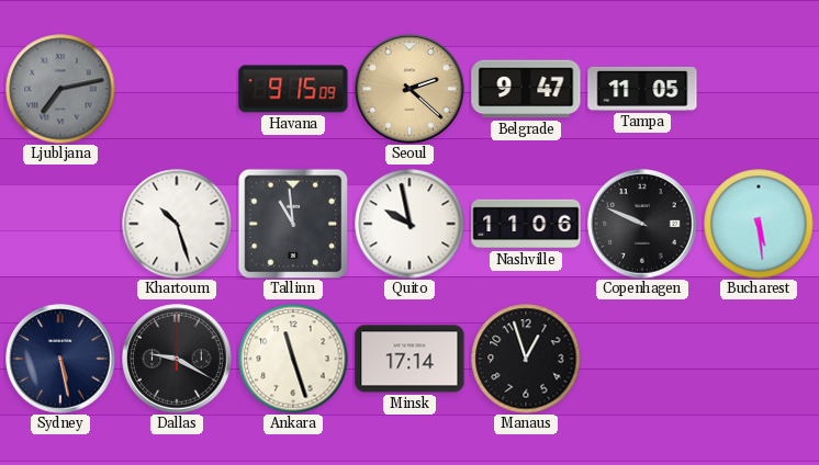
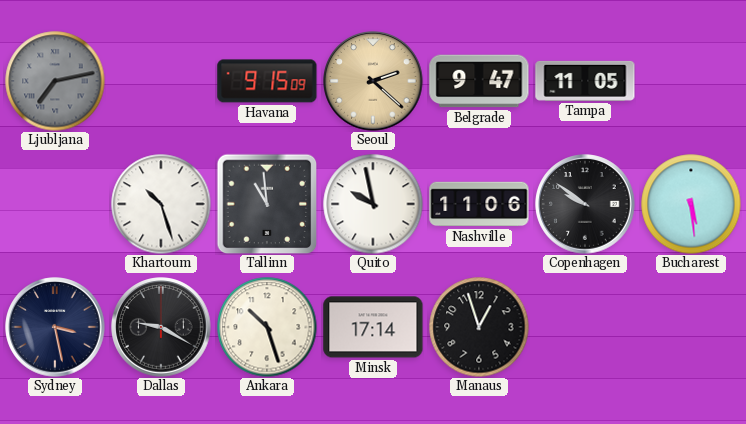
Copenhagen: 9:49 -> 9:51 (585, 204)
Sydney: 5:28 -> 3:28 (55, 327)
Ankara: 11:27 -> 10:27 (267, 327)
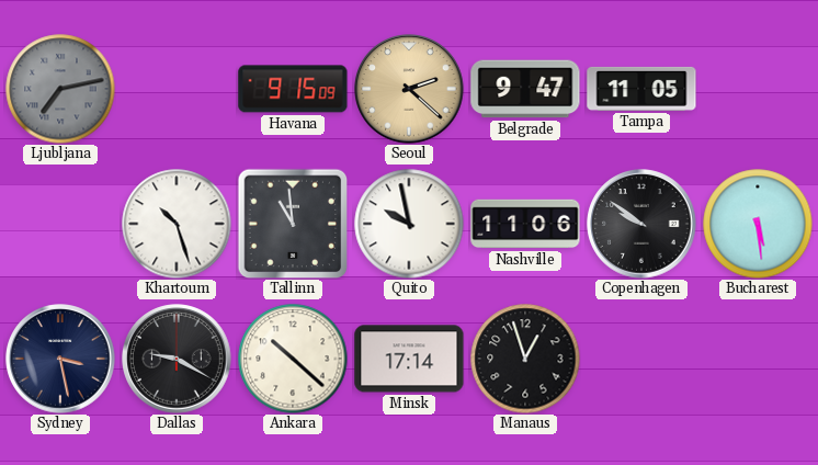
Ankara: 10:27 -> 10:22 (293, 359)
